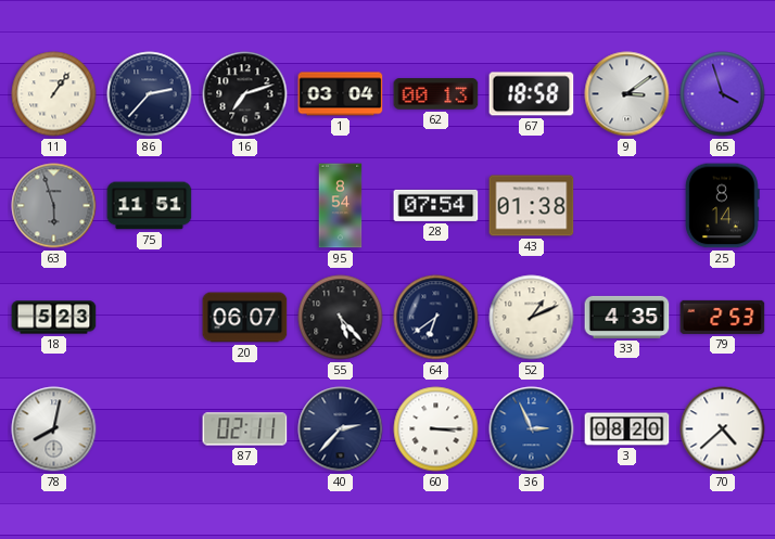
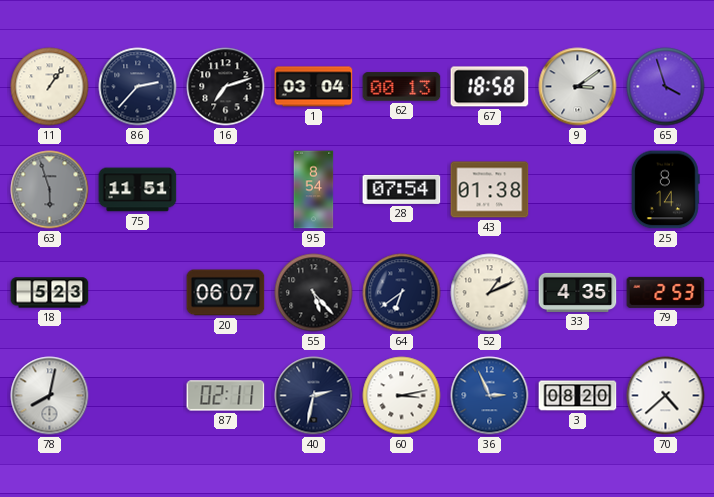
40: 2:37 -> 2:32 (314, 396)
60: 3:15 -> 3:13 (402, 396)
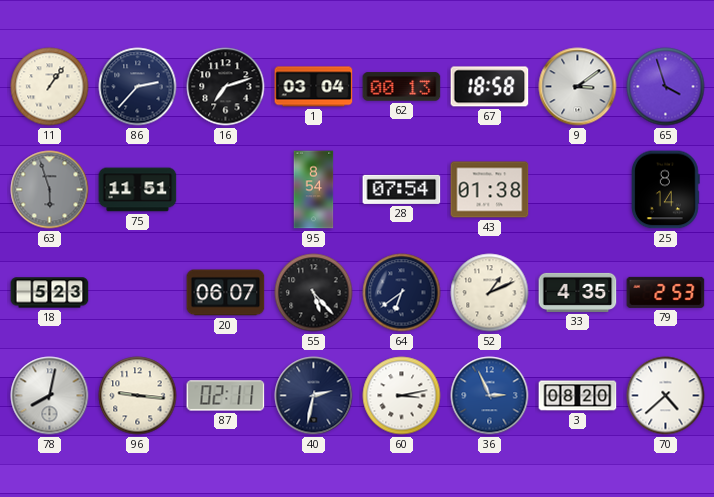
96: none -> 9:16 (138, 396)
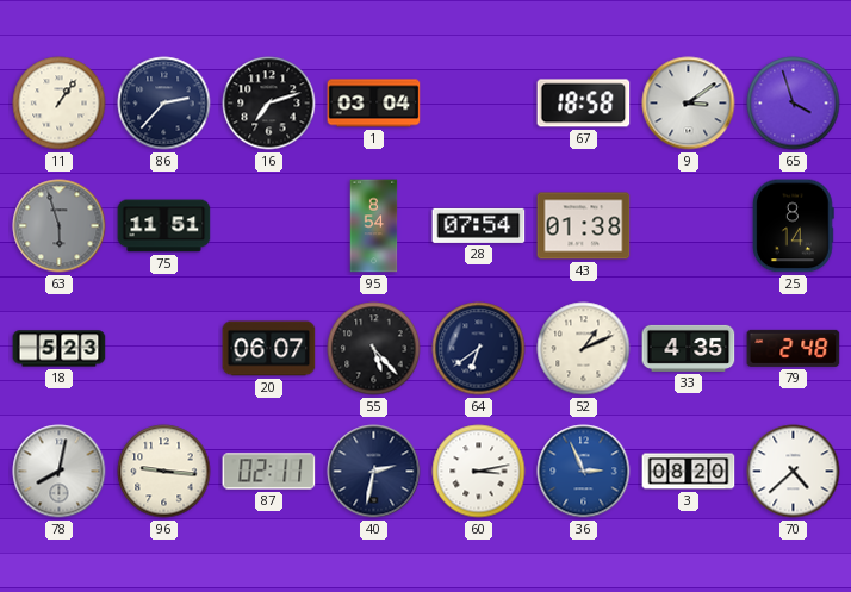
62: 00:13 -> none (402, 87)
79: 2:53 -> 2:48 (794, 348)
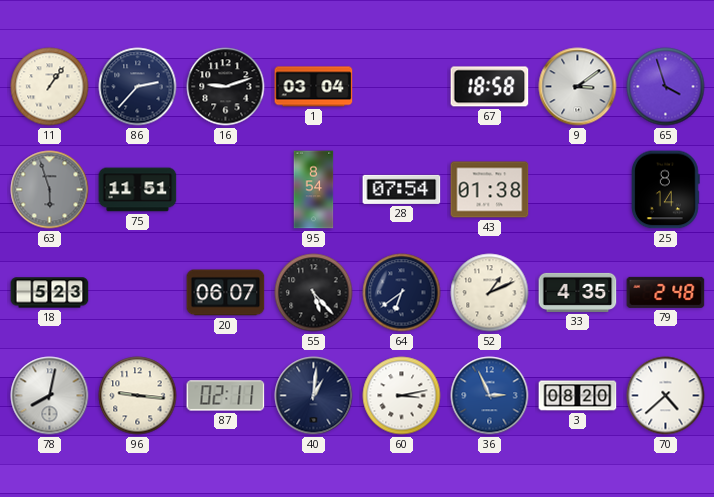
16: 7:12 -> 9:12 (226, 87)
40: 2:32 -> 1:01 (314, 396)
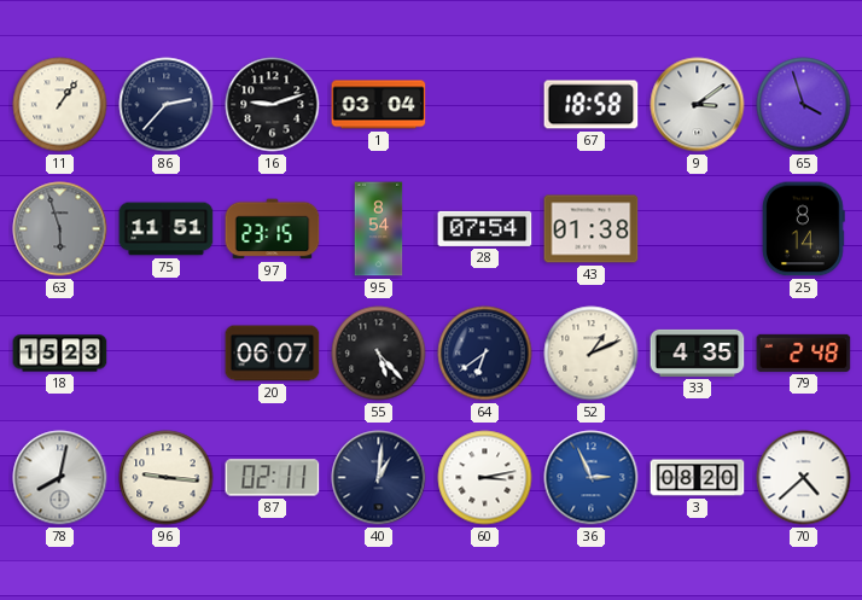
97: none -> 23:15 (273, 229)
18: 5:23 -> 15:23 (60, 354)
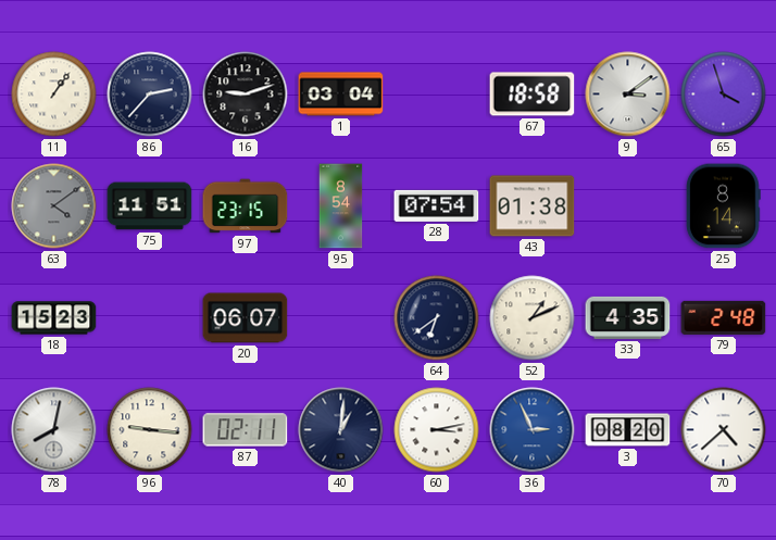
63: 5:57 -> 4:09 (54, 206)
55: 5:23 -> none (379, 354)
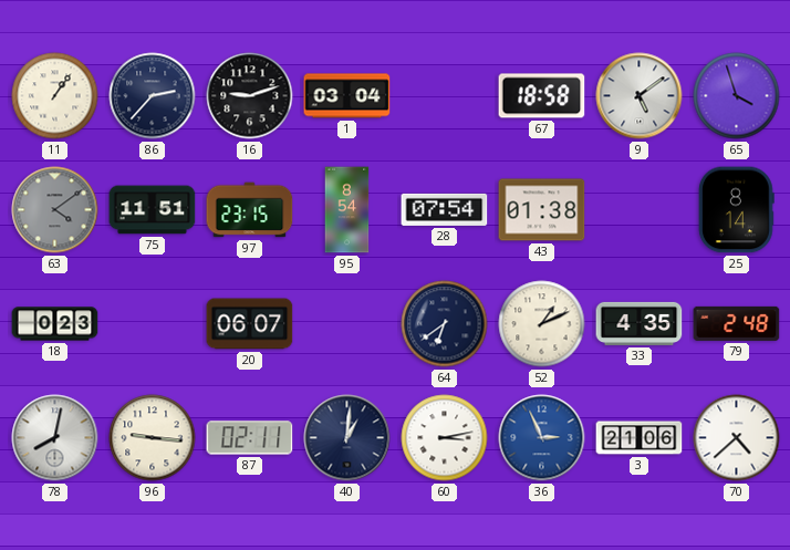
9: 3:09 -> 5:09 (640, 96)
18: 15:23 -> 0:23 (55, 324)
3: 08:20 -> 21:06 (640, 438)
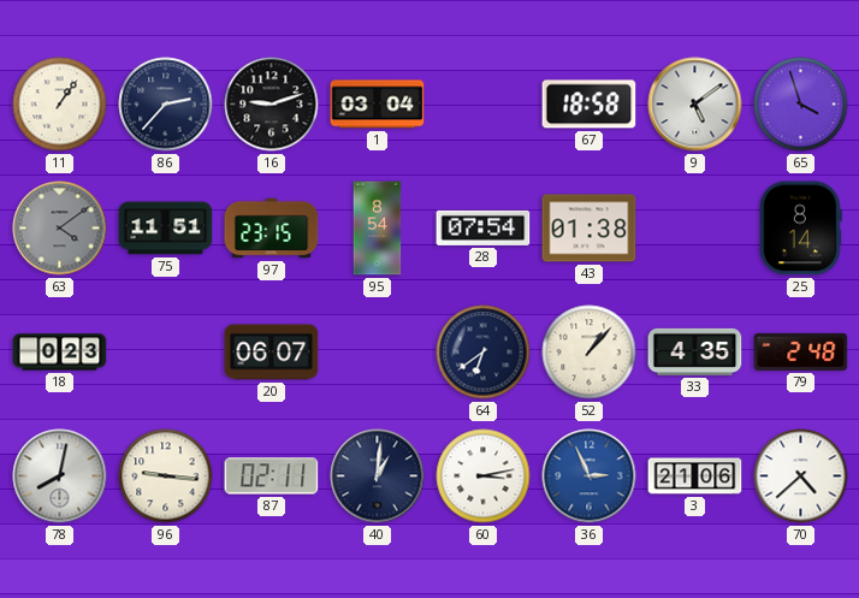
52: 1:11 -> 1:07 (590, 353)
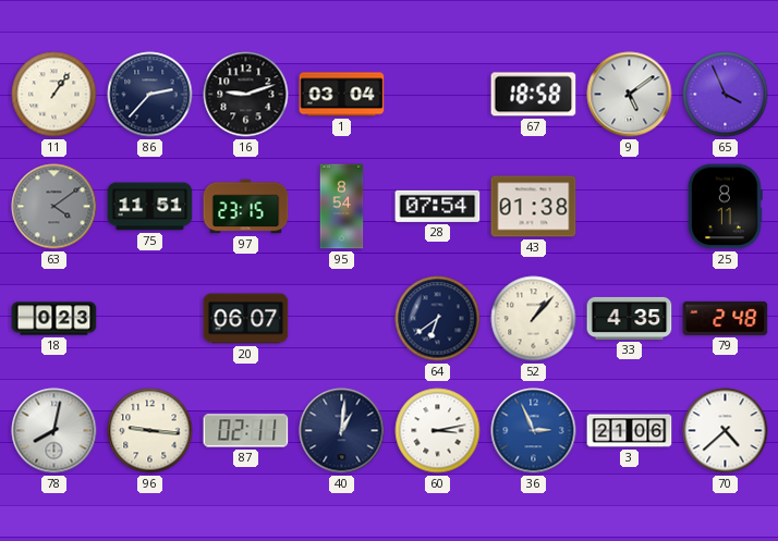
65: 3:57 -> 3:56 (726, 95)
25: 8:14 -> 8:11 (725, 207)
